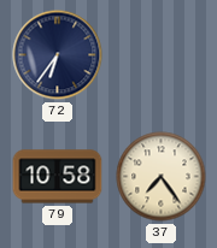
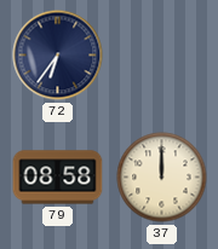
79: 10:58 -> 08:58 (58, 178)
37: 7:24 -> 12:00 (162, 178)
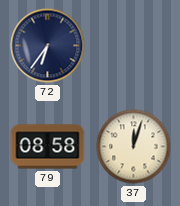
37: 12:00 -> 12:03 (134, 147)
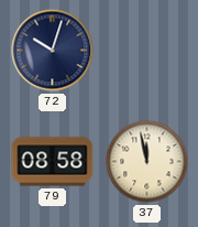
72: 6:36 -> 10:03 (53, 51)
37: 12:03 -> 11:58 (147, 162)
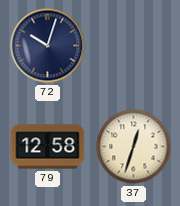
79: 08:58 -> 12:58 (48, 147)
37: 11:58 -> 12:33 (134, 147)
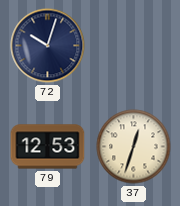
79: 12:58 -> 12:53 (48, 147)
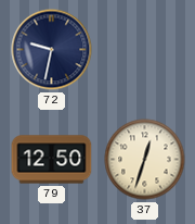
72: 10:03 -> 9:32 (52, 50)
79: 12:53 -> 12:50 (52, 160)
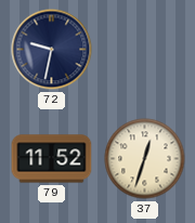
79: 12:50 -> 11:52 (52, 159)
